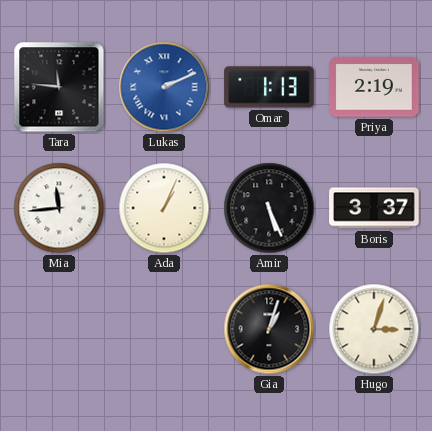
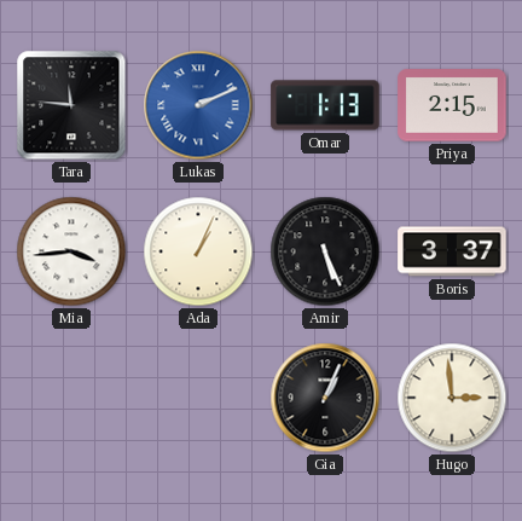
Priya: 2:19 -> 2:15 (452, 105)
Mia: 11:44 -> 3:44 (71, 251)
Gia: 1:03 -> 1:04 (325, 398)
Hugo: 3:03 -> 2:59 (452, 398)
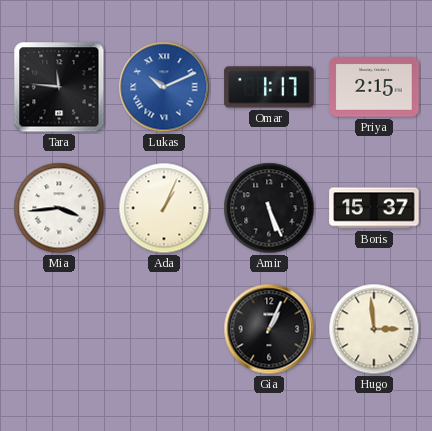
Lukas: 2:11 -> 10:11 (164, 87)
Omar: 1:13 -> 1:17 (269, 87)
Boris: 3:37 -> 15:37 (374, 208)
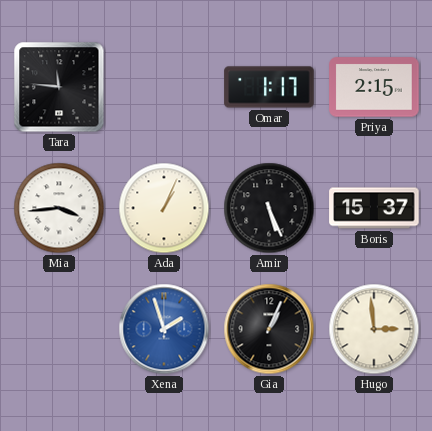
Lukas: 10:11 -> none (164, 87)
Xena: none -> 1:57 (164, 329)
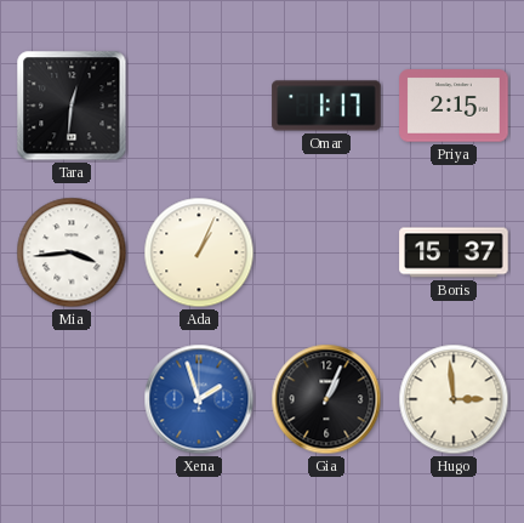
Tara: 11:46 -> 12:31 (72, 106)
Amir: 5:26 -> none (269, 208)
